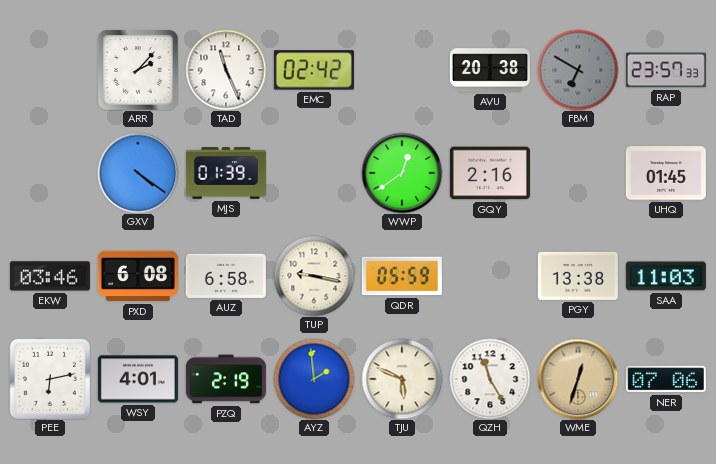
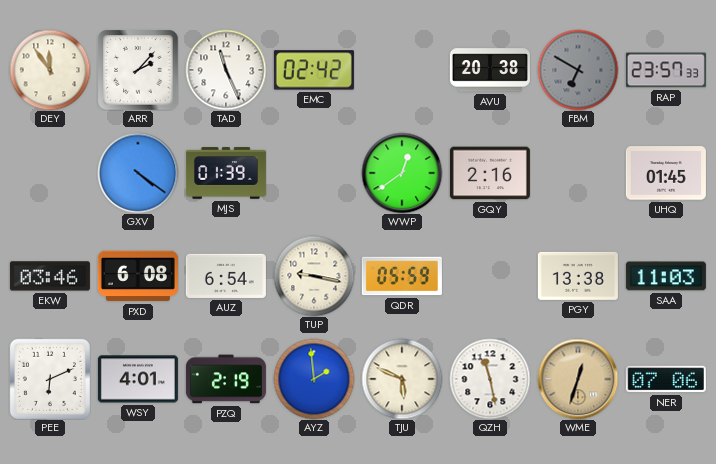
DEY: none -> 11:54 (50, 70)
AUZ: 6:58 -> 6:54 (226, 276)
PEE: 6:13 -> 6:11 (50, 379)
QZH: 11:25 -> 11:28 (490, 379)
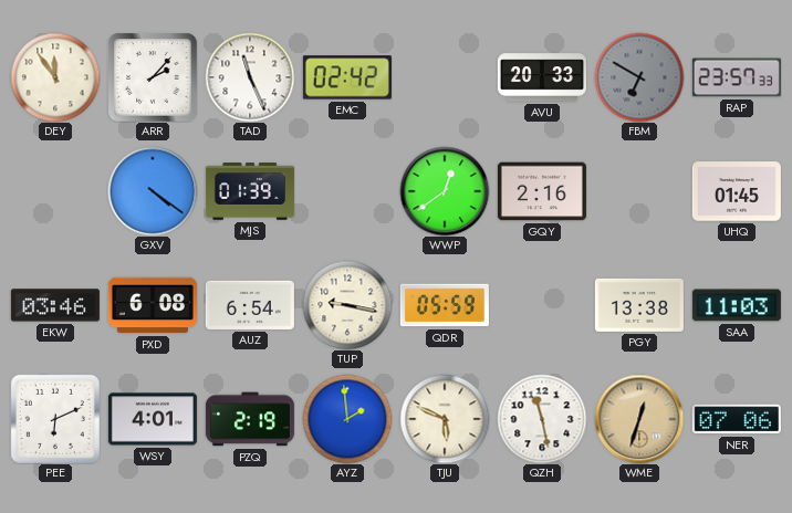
AVU: 20:38 -> 20:33 (542, 77)
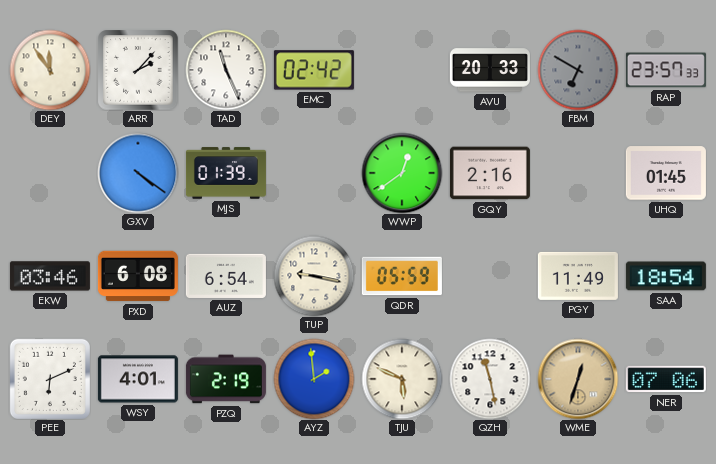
PGY: 13:38 -> 11:49 (578, 276)
SAA: 11:03 -> 18:54 (666, 276)
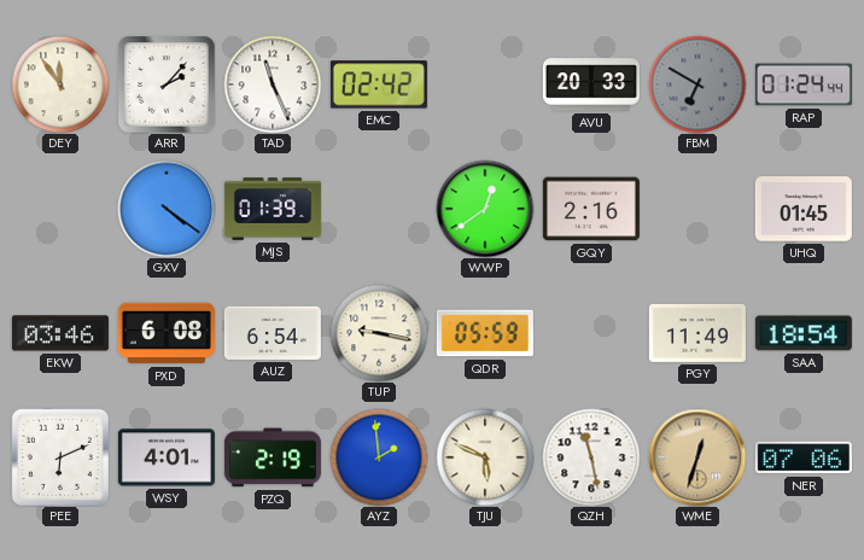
RAP: 23:57 -> 01:24 (804, 84)
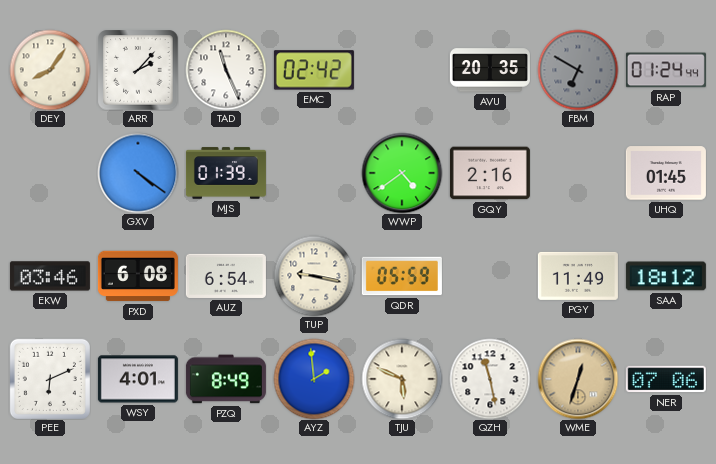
DEY: 11:54 -> 8:06 (50, 70)
AVU: 20:33 -> 20:35 (490, 70)
WWP: 12:39 -> 4:39 (402, 173)
SAA: 18:54 -> 18:12 (666, 276)
PZQ: 2:19 -> 8:49 (226, 379)
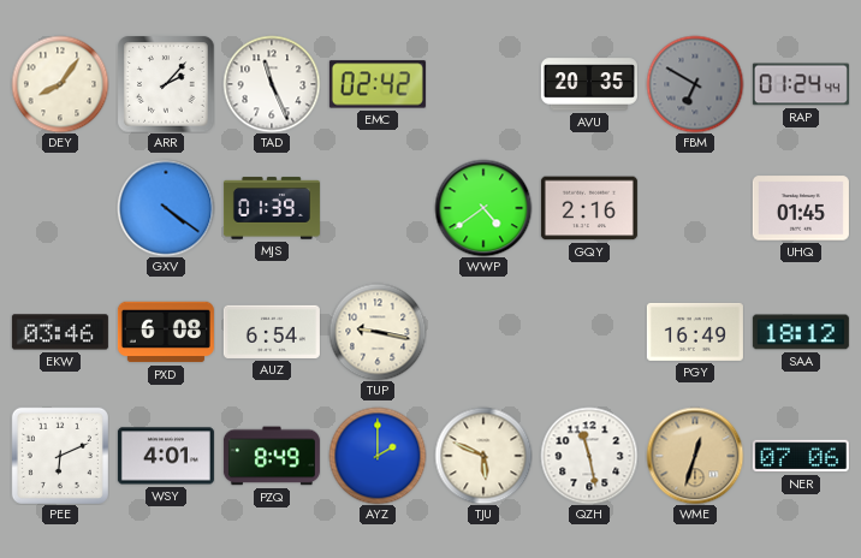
QDR: 05:59 -> none (402, 276)
PGY: 11:49 -> 16:49 (695, 332)
AYZ: 1:59 -> 2:00 (378, 456)
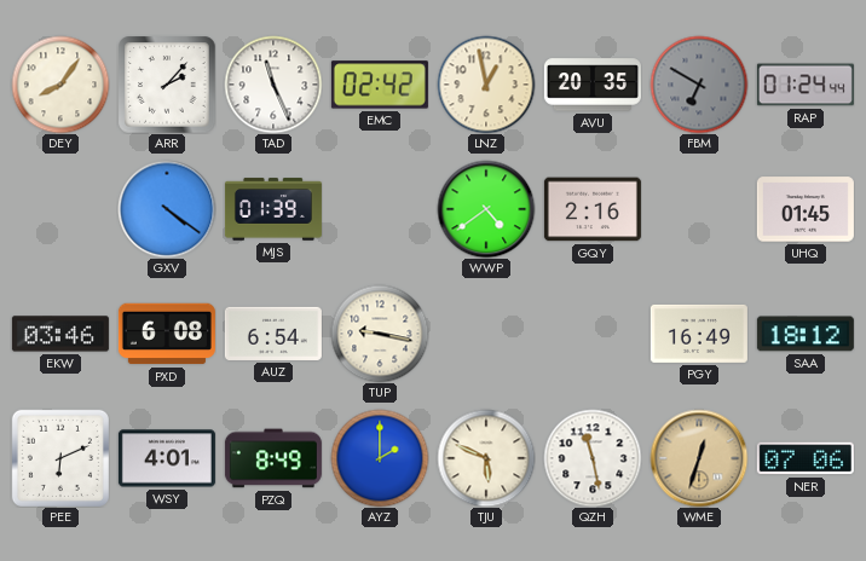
LNZ: none -> 12:58 (486, 85)
